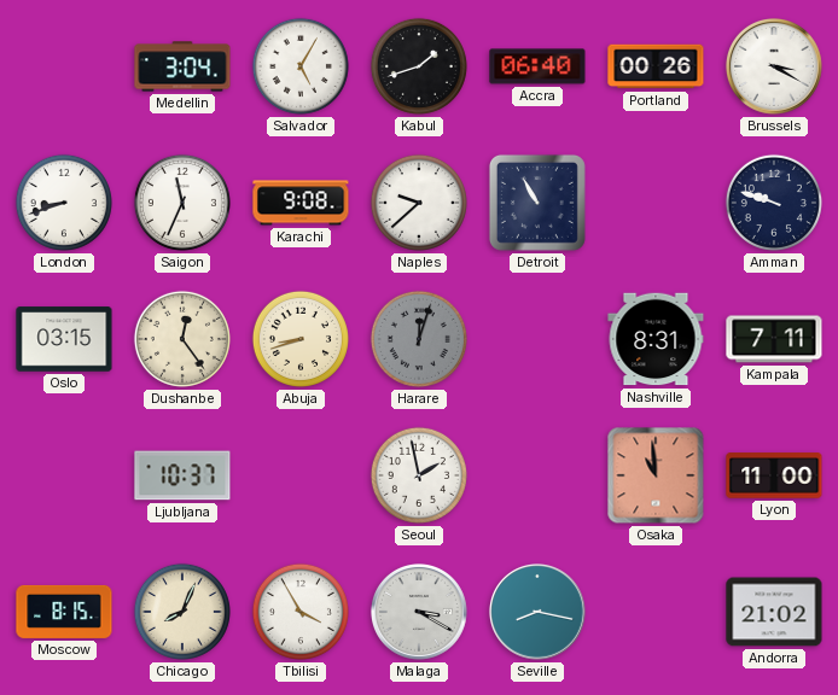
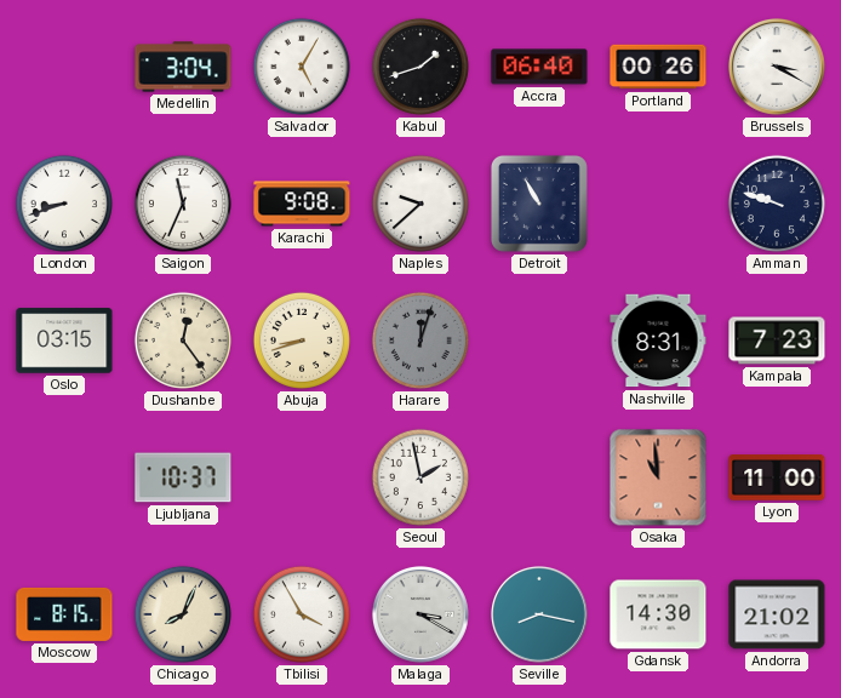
Kampala: 7:11 -> 7:23 (777, 341)
Gdansk: none -> 14:30 (658, 614)
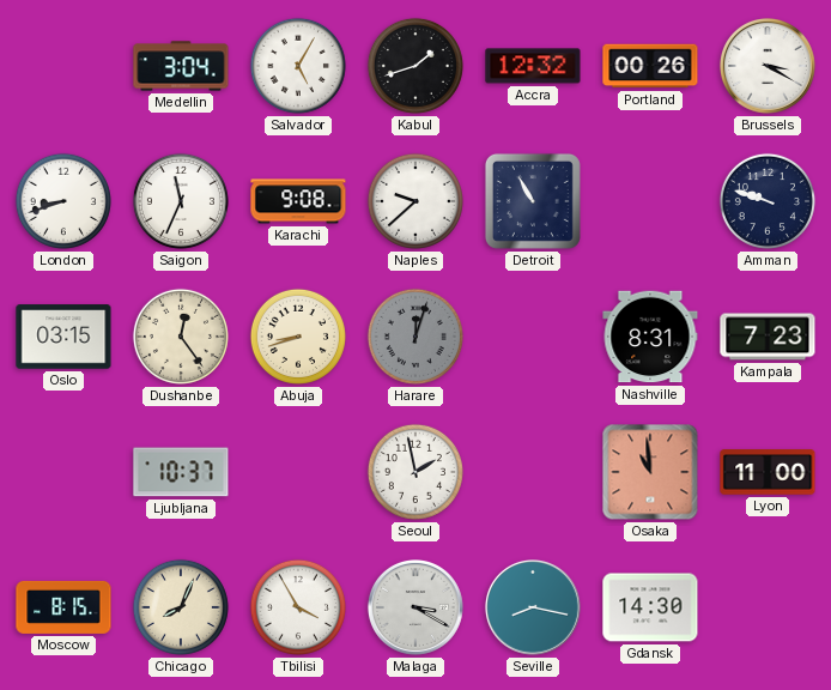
Accra: 06:40 -> 12:32 (533, 66)
Andorra: 21:02 -> none (777, 614)
